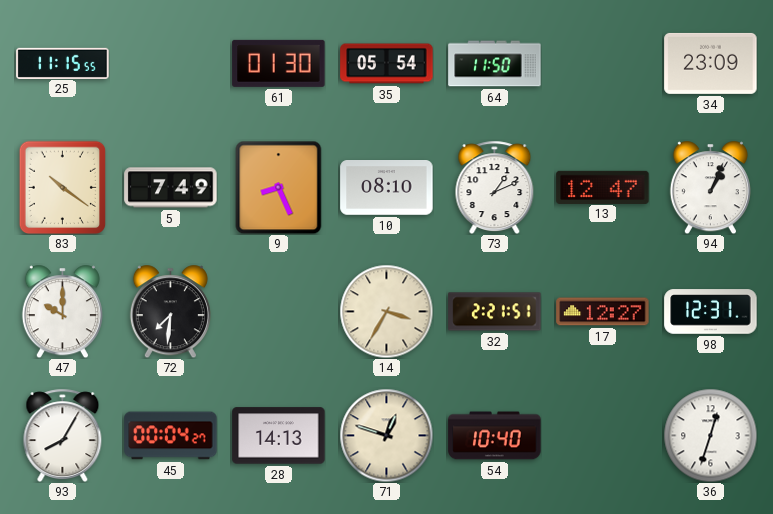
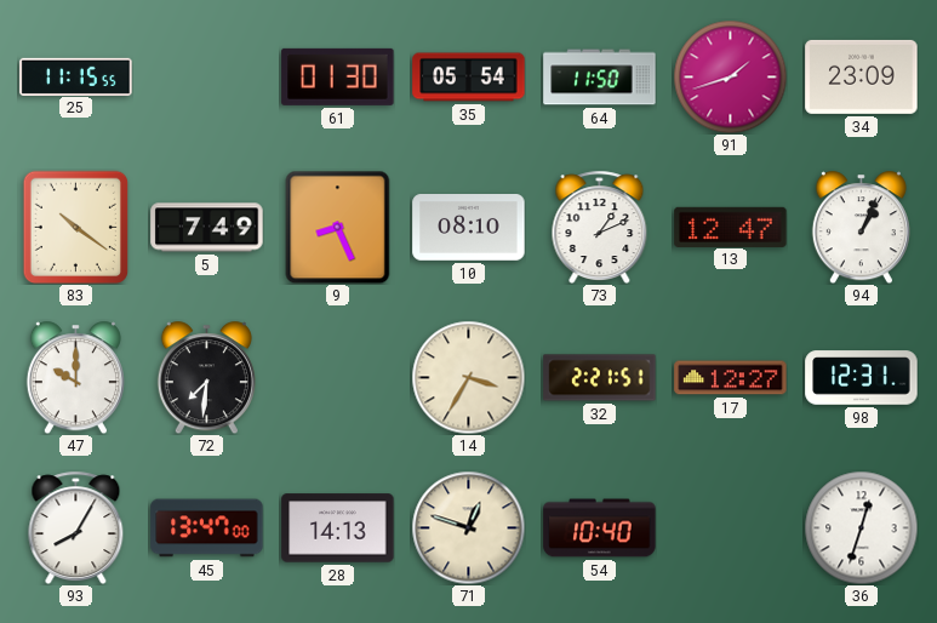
91: none -> 1:42 (730, 76)
45: 00:04 -> 13:47 (207, 528)
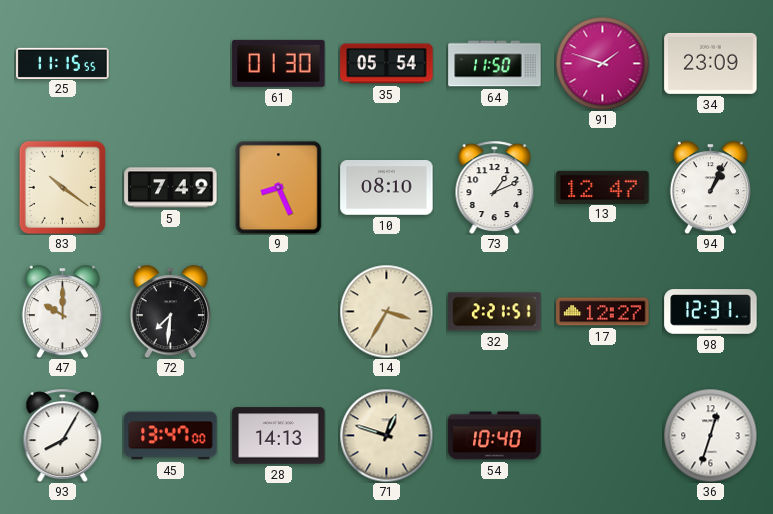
91: 1:42 -> 1:48 (602, 63)
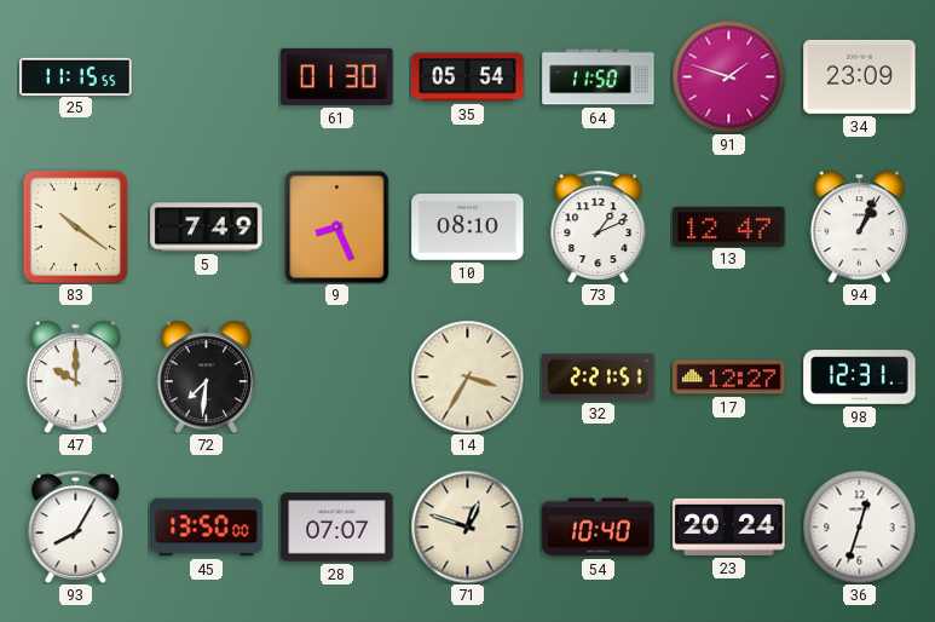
45: 13:47 -> 13:50 (207, 528)
28: 14:13 -> 07:07 (337, 528)
23: none -> 20:24 (729, 526)
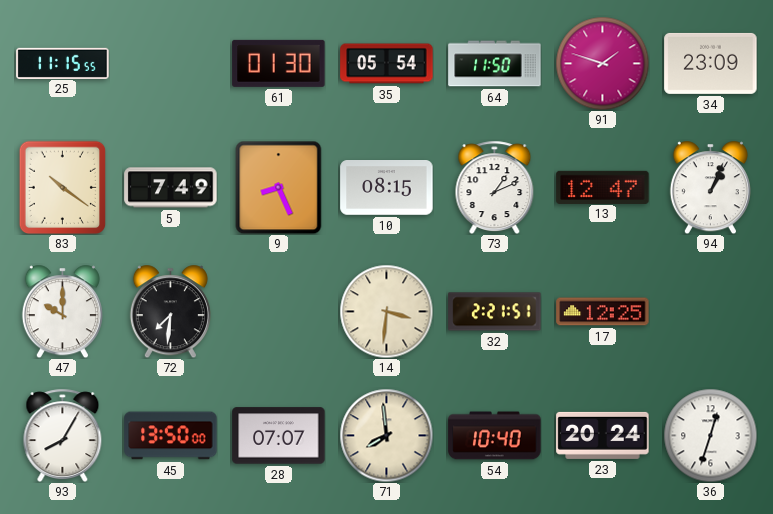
10: 08:10 -> 08:15 (387, 188)
14: 3:35 -> 3:31 (386, 311)
17: 12:27 -> 12:25 (603, 312)
98: 12:31 -> none (860, 378)
71: 12:48 -> 7:59 (386, 435)
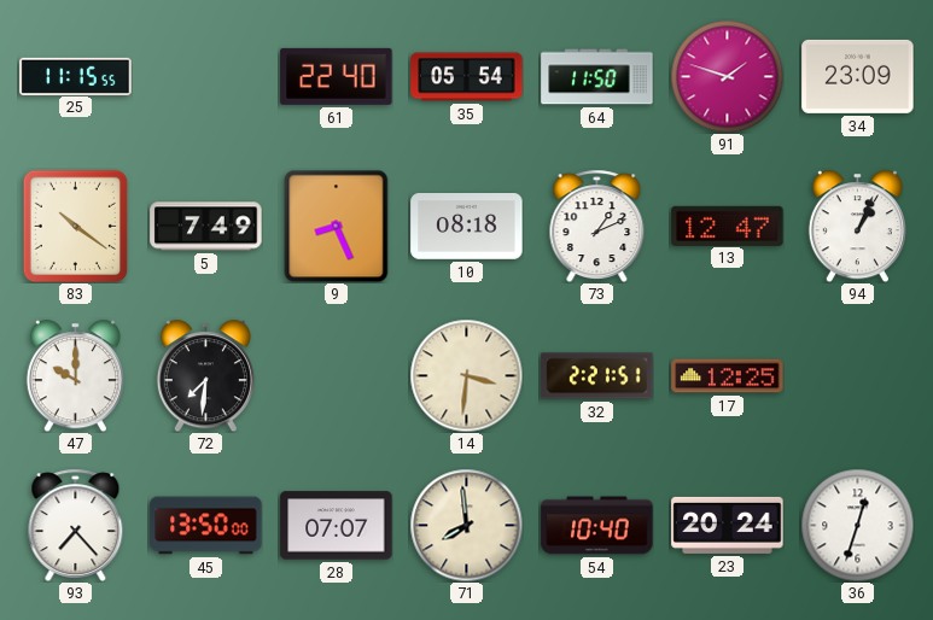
61: 01:30 -> 22:40 (337, 76)
10: 08:15 -> 08:18 (467, 227)
93: 8:05 -> 7:23 (76, 525)
